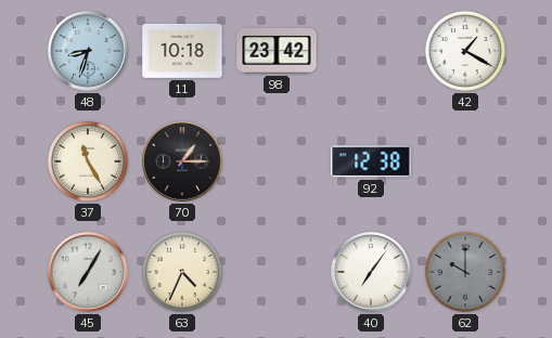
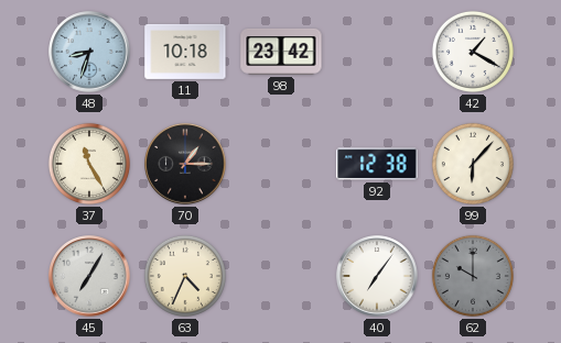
99: none -> 6:07 (473, 164)
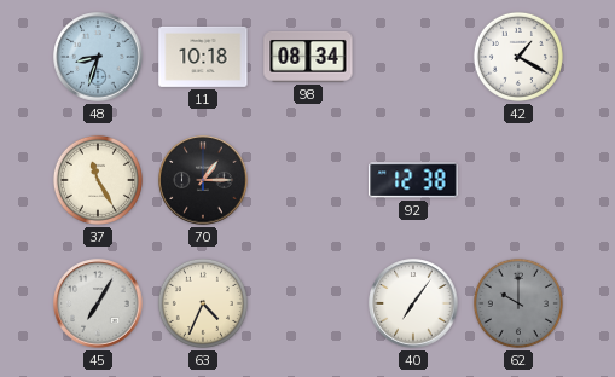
98: 23:42 -> 08:34 (308, 57)
99: 6:07 -> none (473, 164)
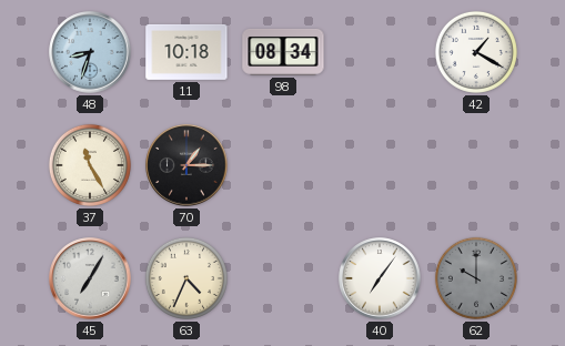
92: 12:38 -> none (413, 180)
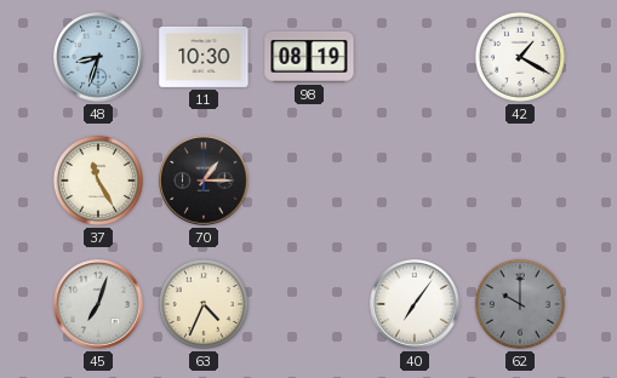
11: 10:18 -> 10:30 (204, 57)
98: 08:34 -> 08:19 (309, 57)
45: 7:05 -> 7:03 (98, 304)
